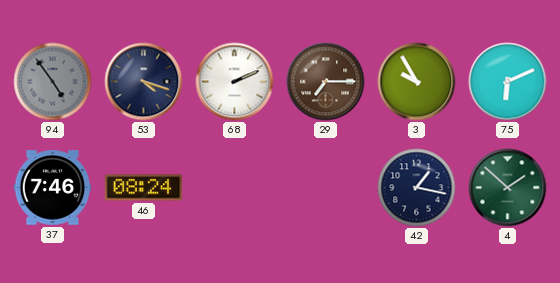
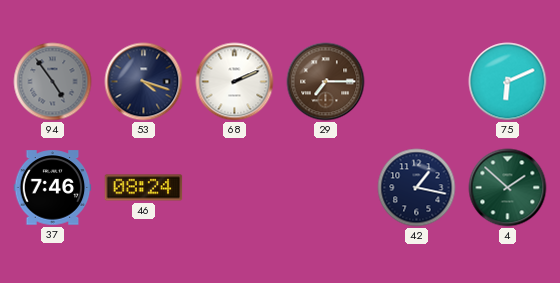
3: 9:55 -> none (417, 82)
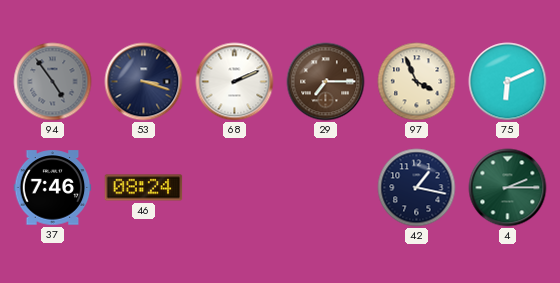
53: 4:18 -> 3:18 (144, 82)
97: none -> 3:56 (417, 82)
4: 1:52 -> 2:15 (508, 188)
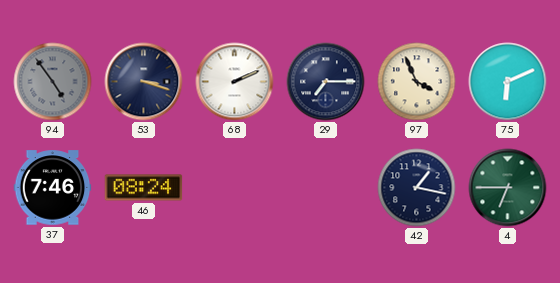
29 dial: brown -> navy (326, 82)
4: 2:15 -> 6:45 (508, 188)
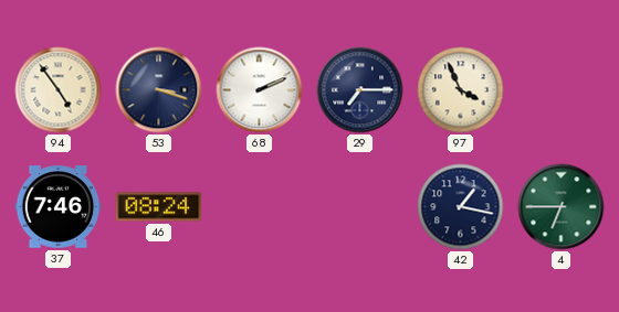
94 dial: grey -> cream (59, 90)
75: 6:11 -> none (508, 82)
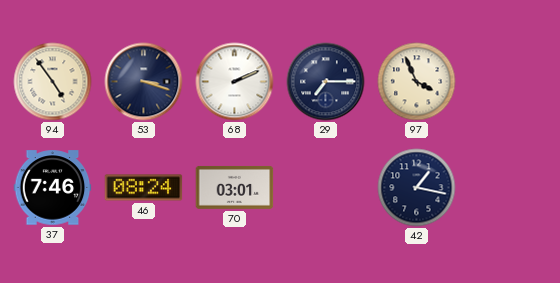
70: none -> 03:01 (235, 187)
4: 6:45 -> none (562, 207)
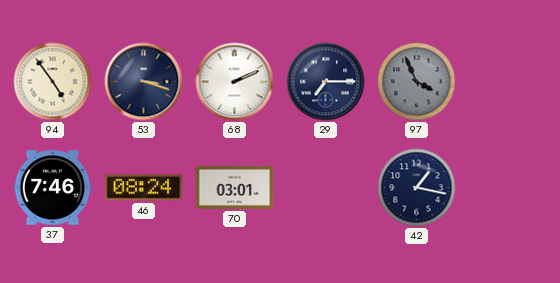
97 dial: cream -> grey (417, 82)
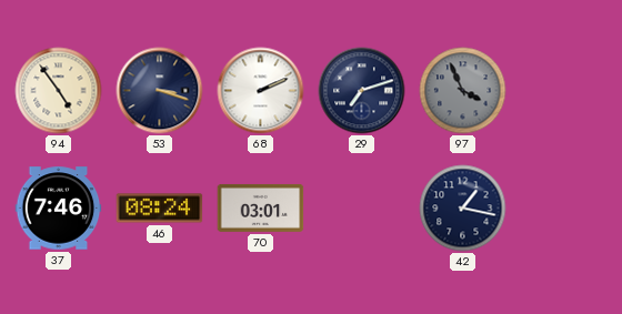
29: 7:15 -> 7:12 (362, 91)
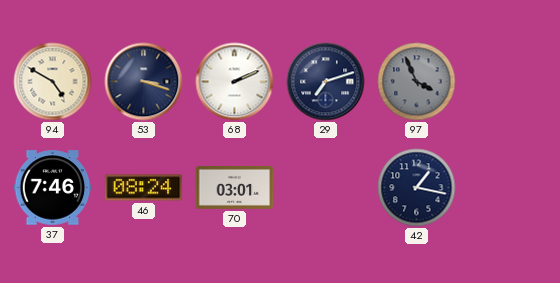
94: 4:54 -> 4:50 (53, 82)
